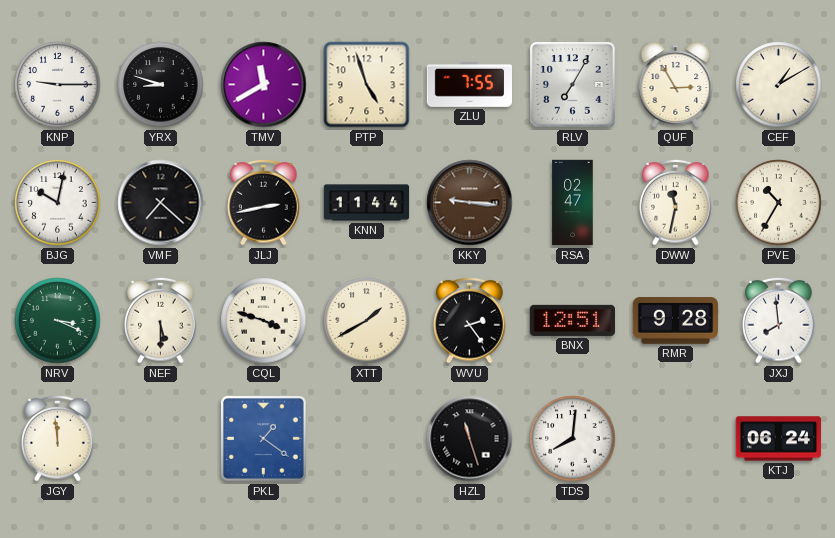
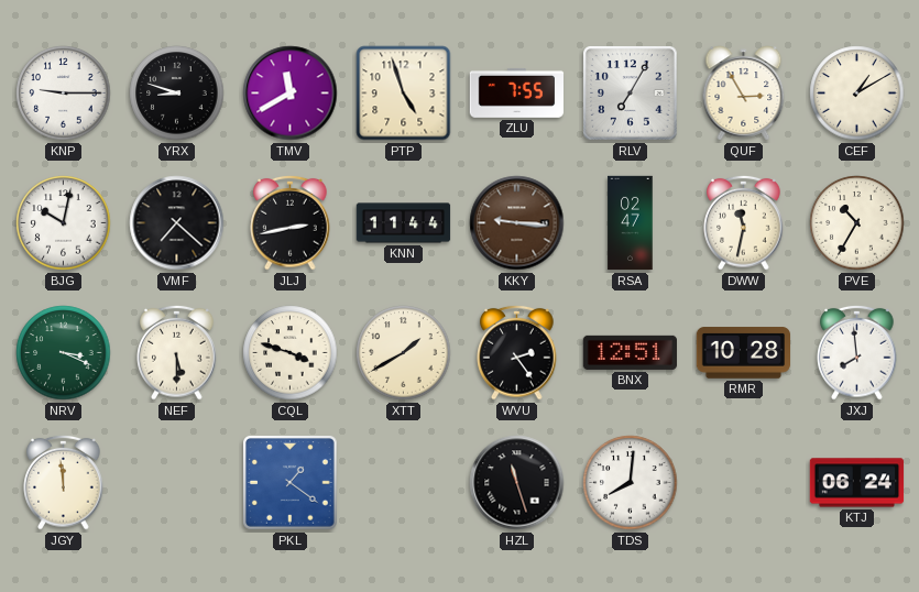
RMR: 9:28 -> 10:28 (744, 353)
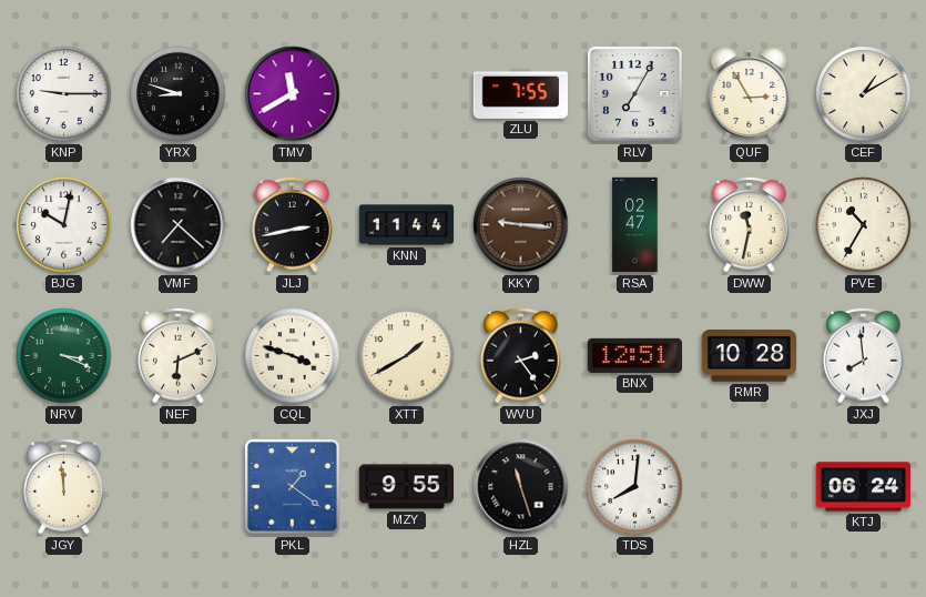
PTP: 4:57 -> none (404, 94)
NEF: 5:30 -> 6:11 (179, 355)
MZY: none -> 9:55 (407, 487)
